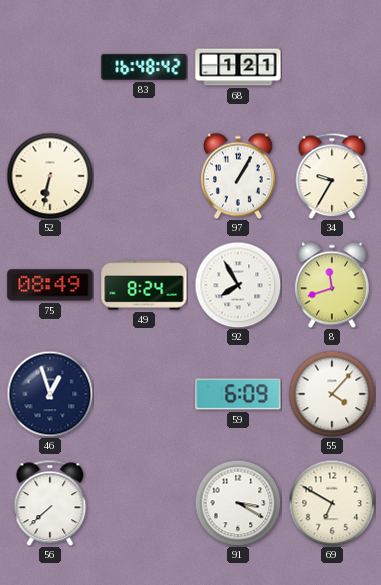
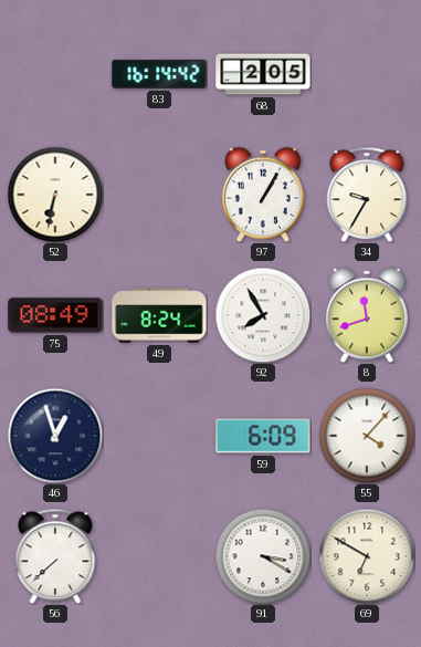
83: 16:48 -> 16:14 (159, 74)
68: 1:21 -> 2:05 (263, 74)
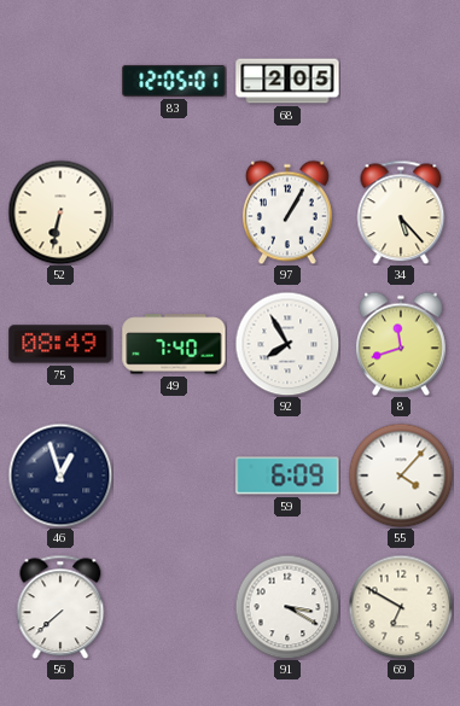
83: 16:14 -> 12:05 (174, 81)
34: 9:35 -> 5:23 (401, 212)
49: 8:24 -> 7:40 (174, 344)
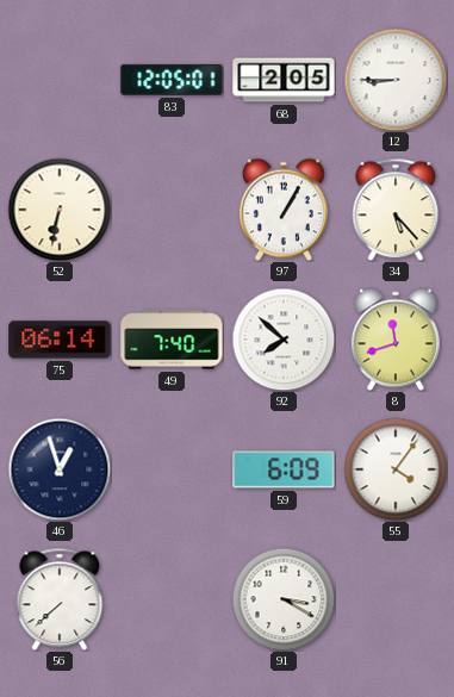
12: none -> 8:45 (396, 80)
75: 08:49 -> 06:14 (60, 340)
92: 7:55 -> 7:52 (284, 340)
55: 4:07 -> 4:06 (396, 469)
69: 6:50 -> none (401, 607)
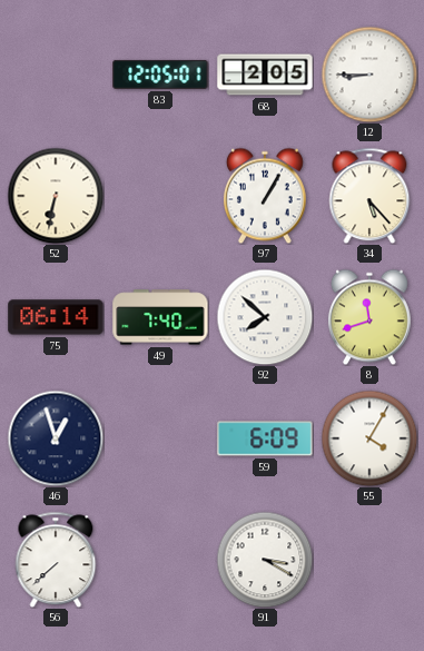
55: 4:06 -> 4:05 (369, 438)
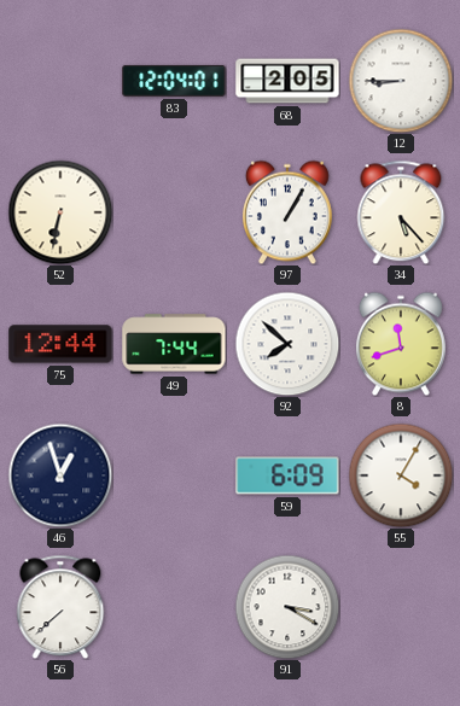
83: 12:05 -> 12:04 (174, 81)
75: 06:14 -> 12:44 (60, 344)
49: 7:40 -> 7:44 (174, 344)
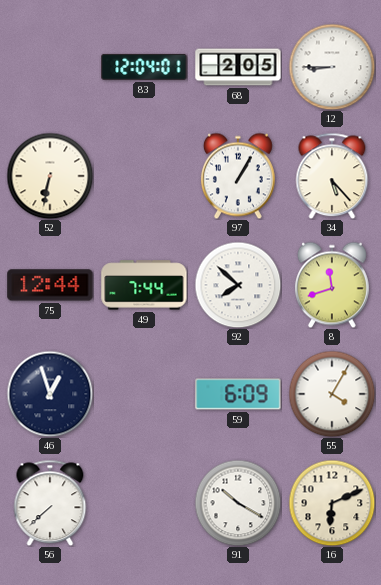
91: 3:20 -> 10:20 (238, 503)
16: none -> 6:11 (332, 503)
